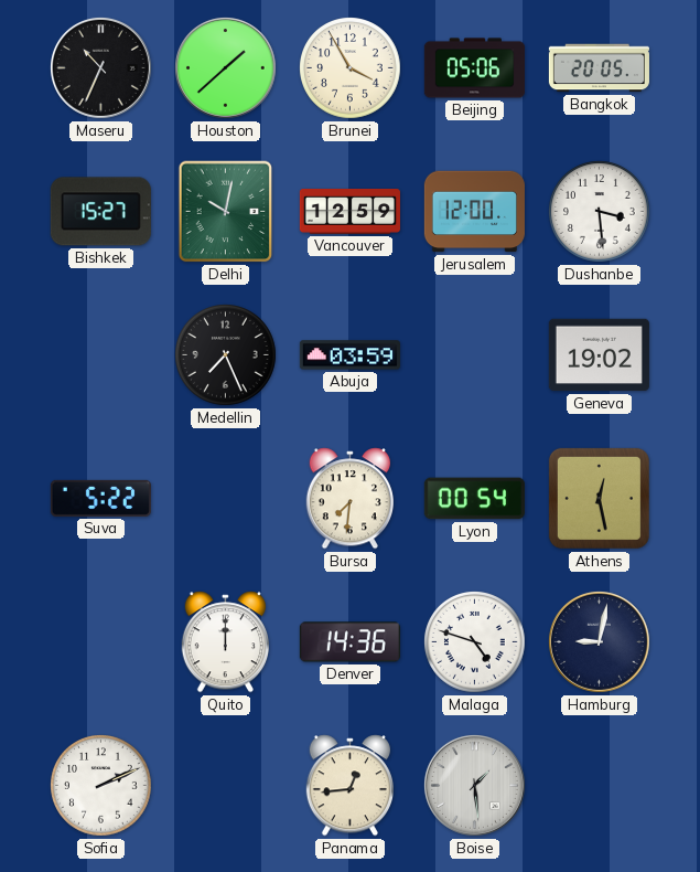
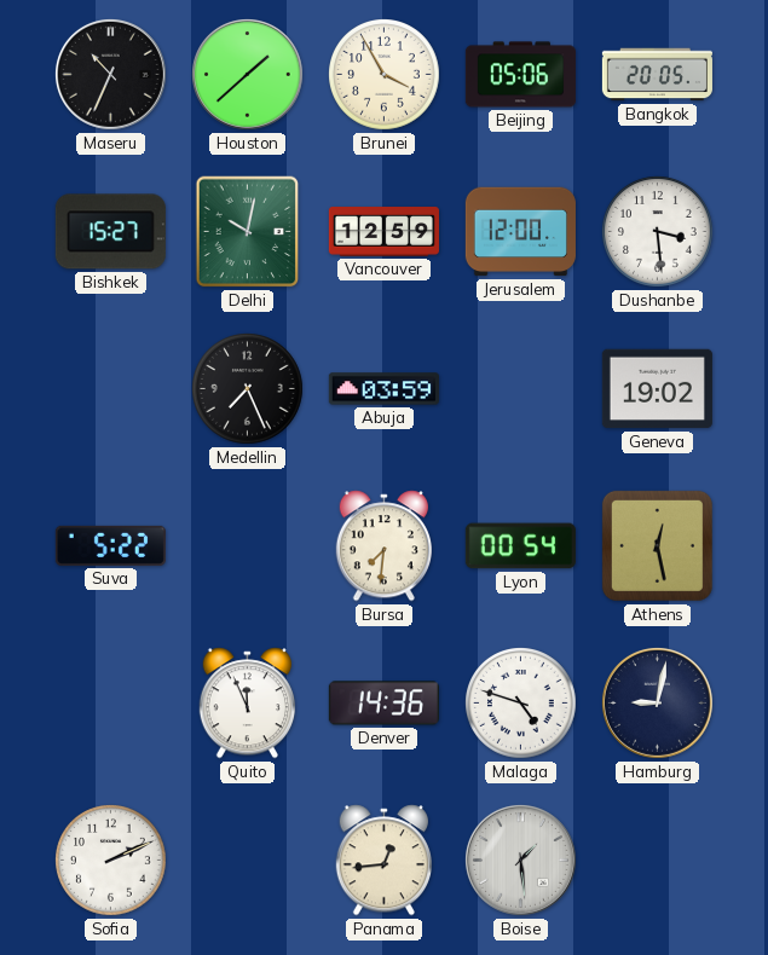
Quito: 12:00 -> 11:56 (247, 704)
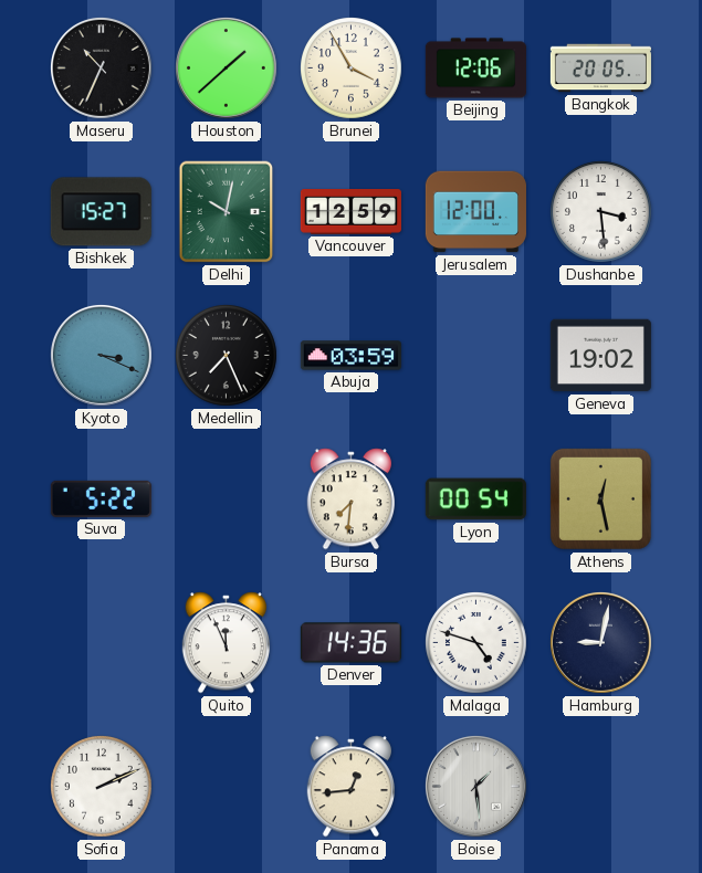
Beijing: 05:06 -> 12:06 (475, 69)
Kyoto: none -> 3:19 (101, 355)
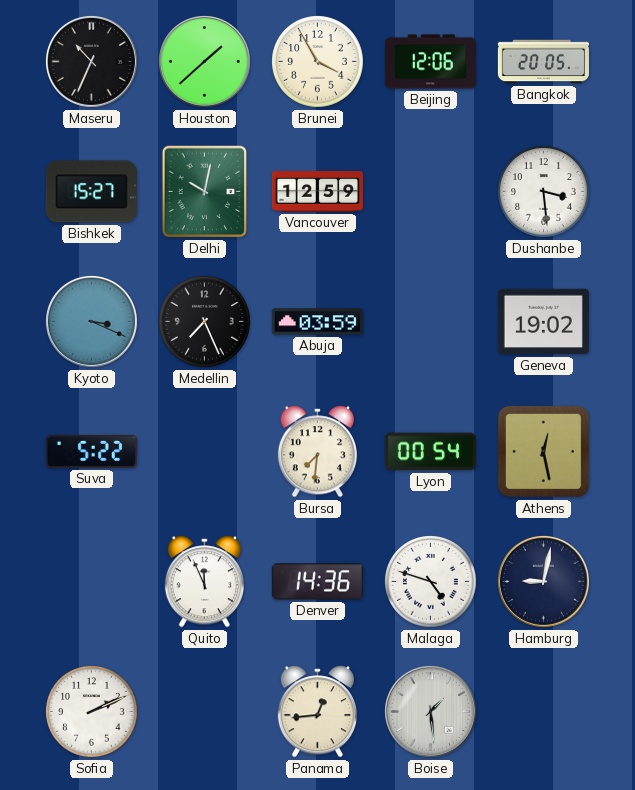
Jerusalem: 12:00 -> none (475, 212)
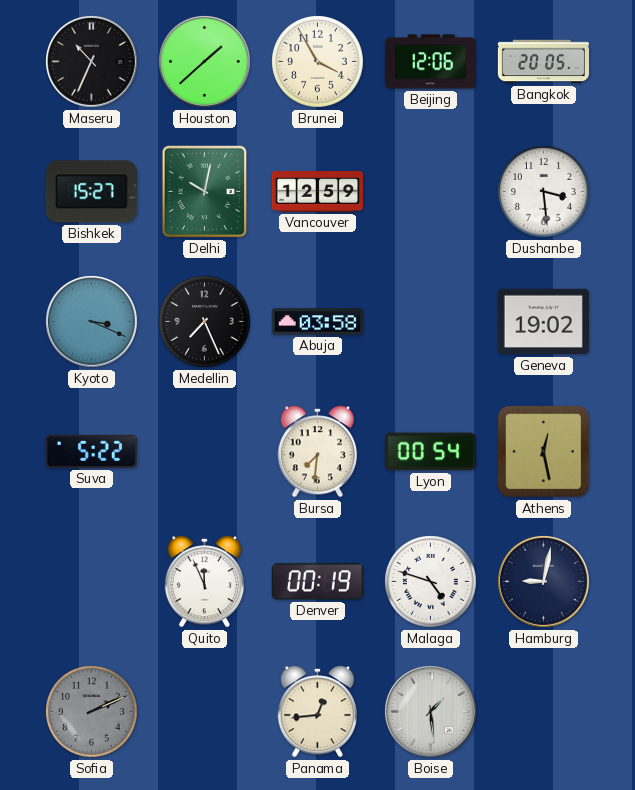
Abuja: 03:59 -> 03:58 (317, 322)
Denver: 14:36 -> 00:19 (317, 582)
Sofia dial: white -> grey (92, 712)
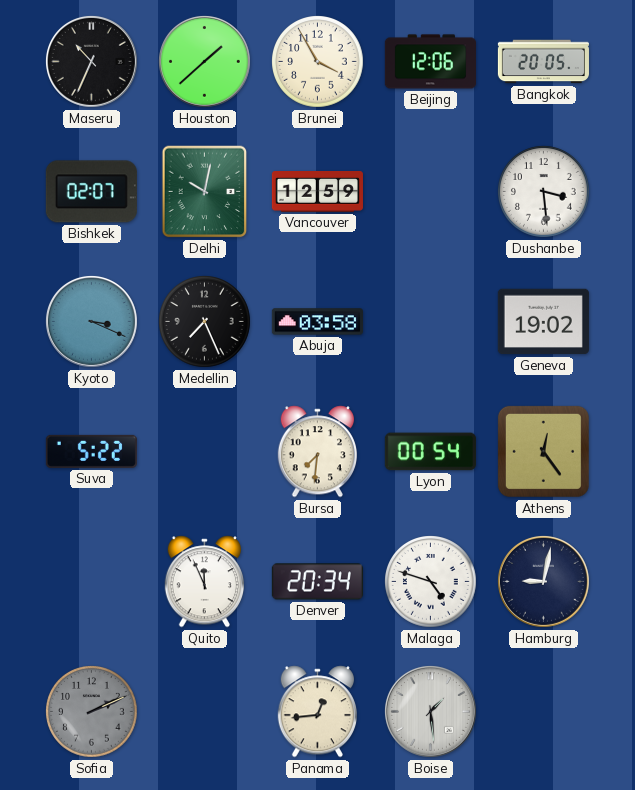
Bishkek: 15:27 -> 02:07 (91, 192)
Athens: 12:28 -> 12:24 (543, 451)
Denver: 00:19 -> 20:34 (317, 582)
